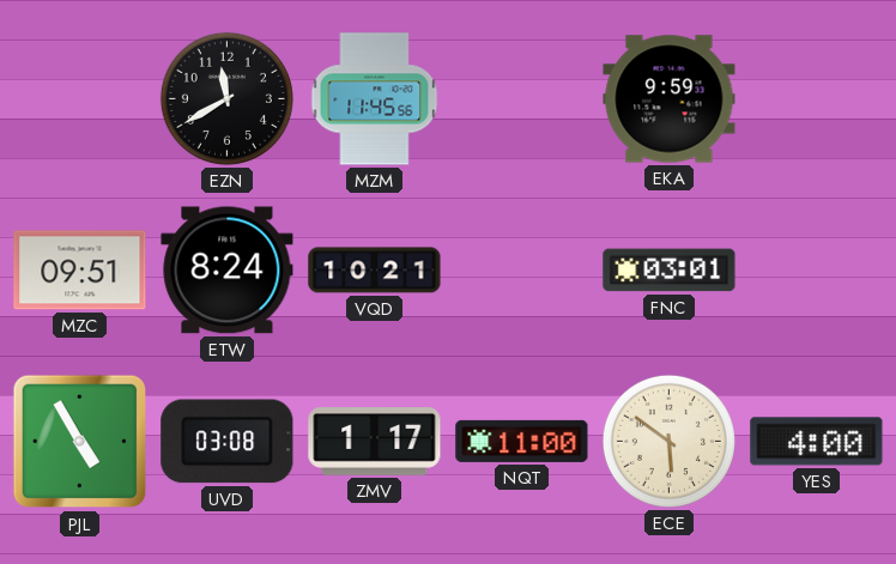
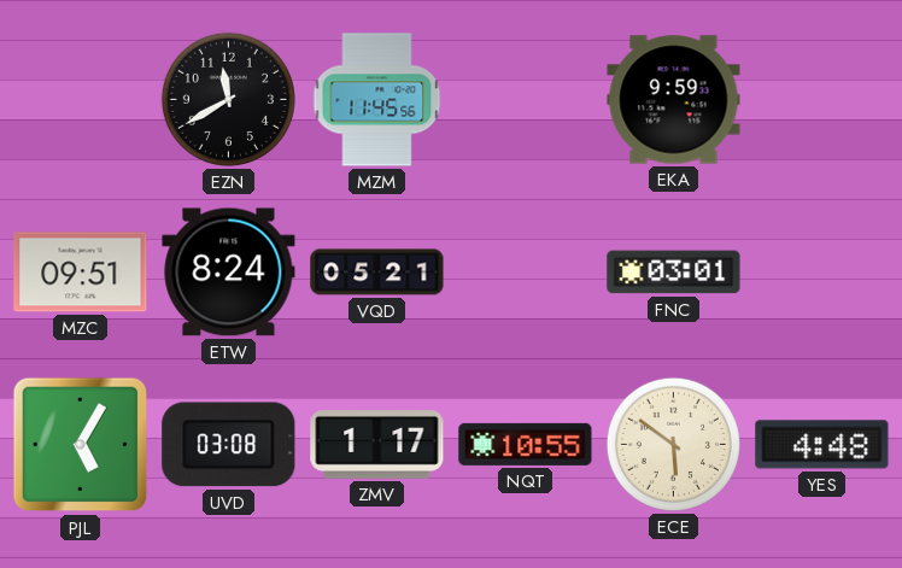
VQD: 10:21 -> 05:21 (377, 273)
PJL: 4:55 -> 5:05 (81, 445)
NQT: 11:00 -> 10:55 (526, 444)
YES: 4:00 -> 4:48 (822, 445)
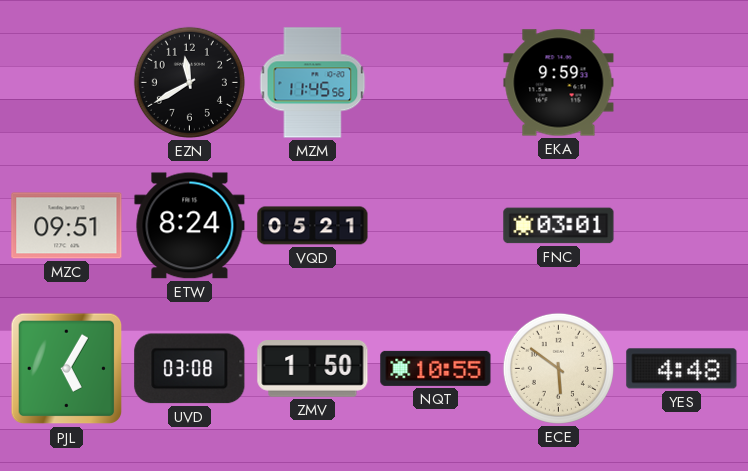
ZMV: 1:17 -> 1:50 (313, 369)
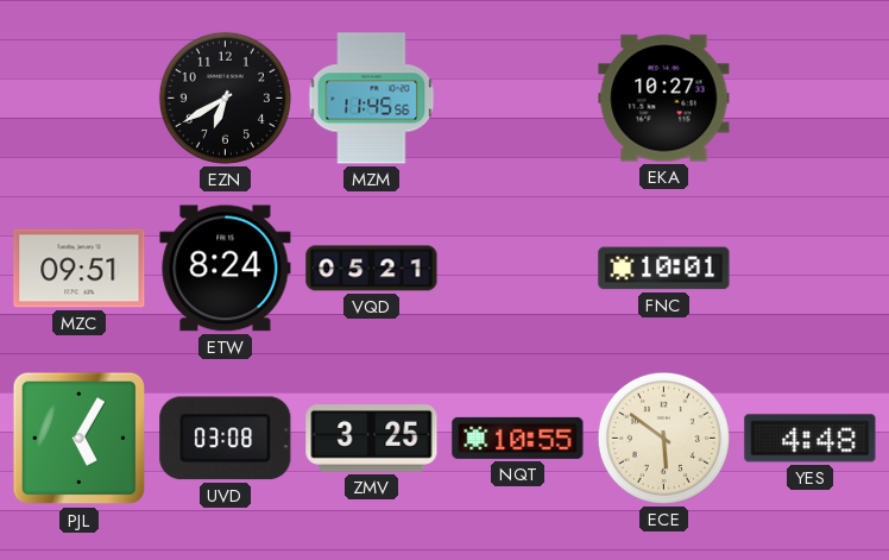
EZN: 11:40 -> 6:40 (225, 97)
EKA: 9:59 -> 10:27 (664, 99)
FNC: 03:01 -> 10:01 (664, 269)
ZMV: 1:50 -> 3:25 (372, 439)
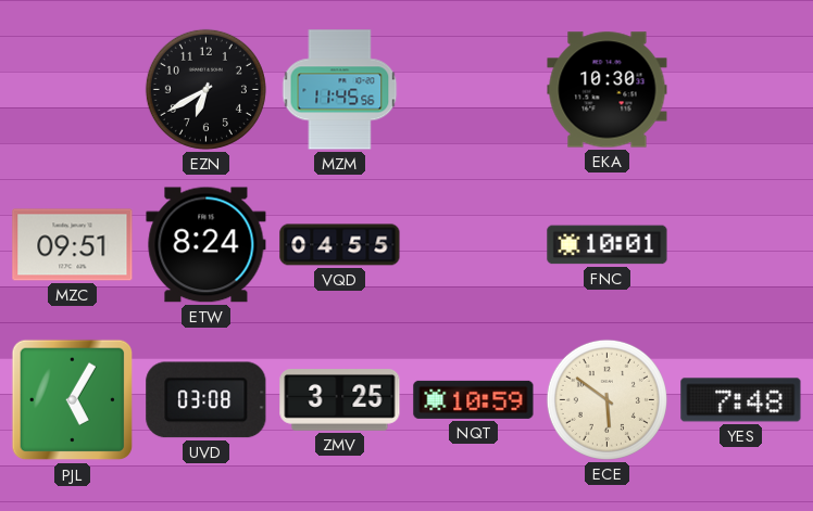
EKA: 10:27 -> 10:30 (608, 90)
VQD: 05:21 -> 04:55 (340, 245)
NQT: 10:55 -> 10:59 (474, 399)
YES: 4:48 -> 7:48 (741, 400)
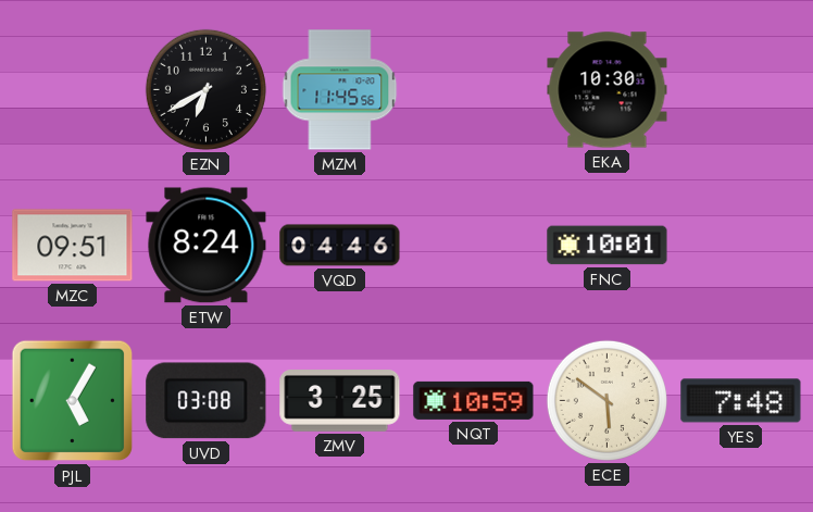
VQD: 04:55 -> 04:46 (340, 246)
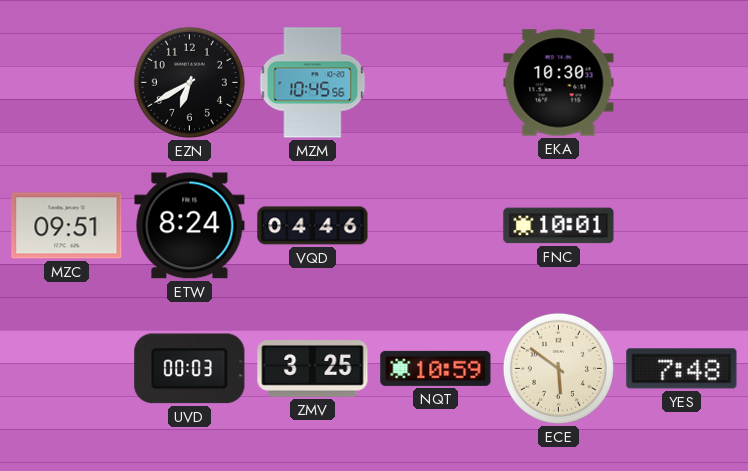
MZM: 11:45 -> 10:45 (313, 83)
PJL: 5:05 -> none (73, 401)
UVD: 03:08 -> 00:03 (190, 369)
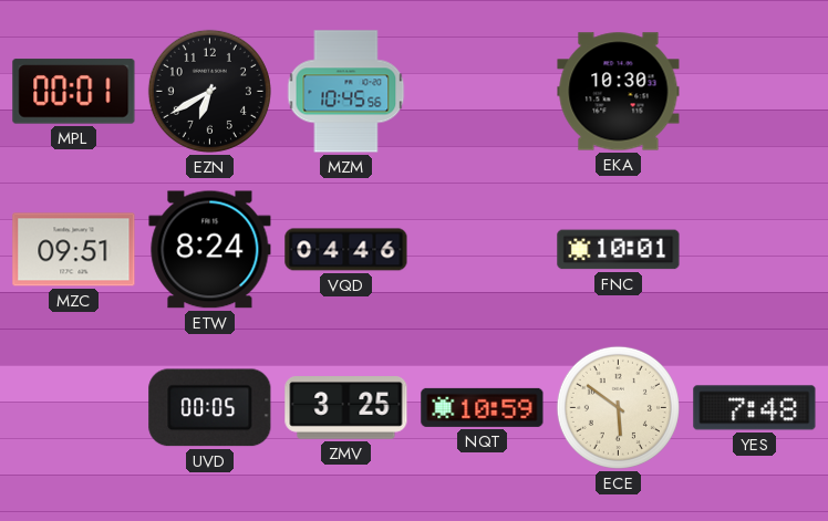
MPL: none -> 00:01 (74, 92)
UVD: 00:03 -> 00:05 (210, 408)
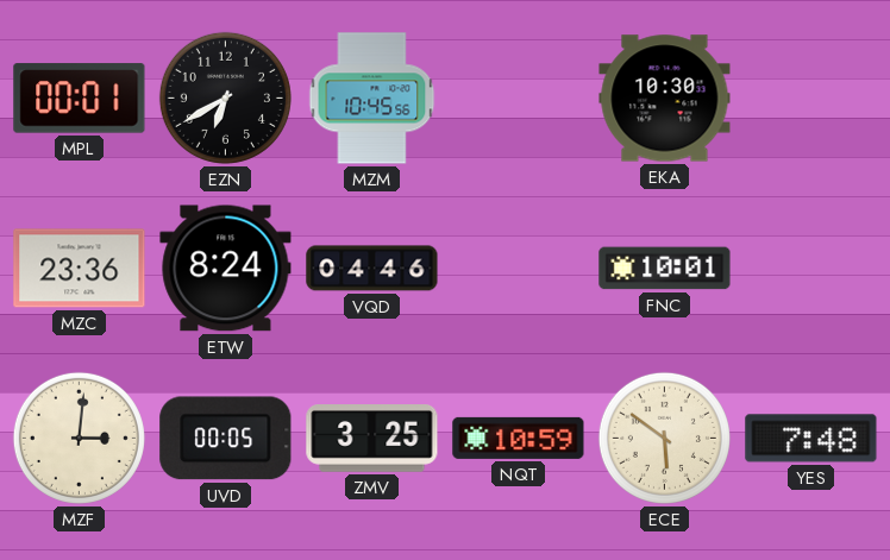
MZC: 09:51 -> 23:36 (80, 269)
MZF: none -> 3:01 (79, 438)
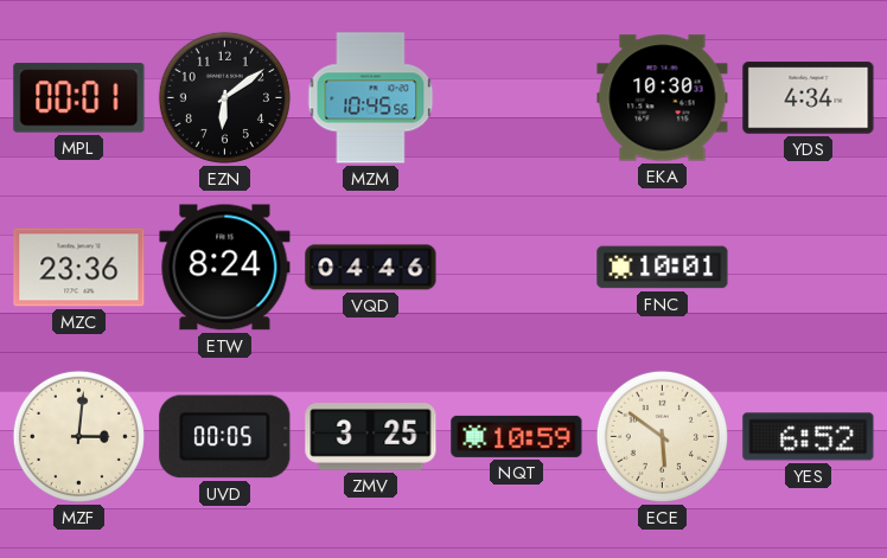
EZN: 6:40 -> 6:09 (224, 97)
YDS: none -> 4:34 (809, 98)
YES: 7:48 -> 6:52 (809, 437)
